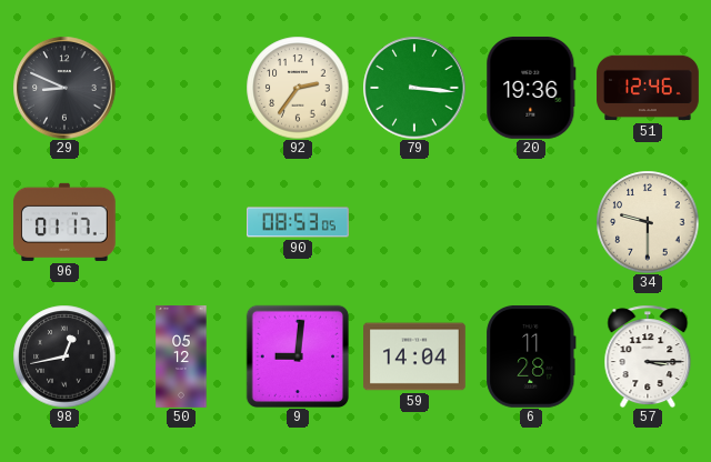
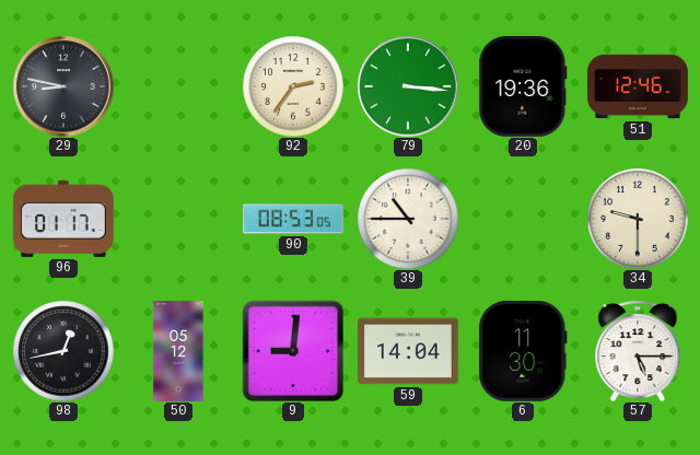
29: 8:49 -> 8:47 (63, 86)
39: none -> 10:45 (408, 219)
6: 11:28 -> 11:30 (523, 351)
57: 3:15 -> 5:15 (638, 351)
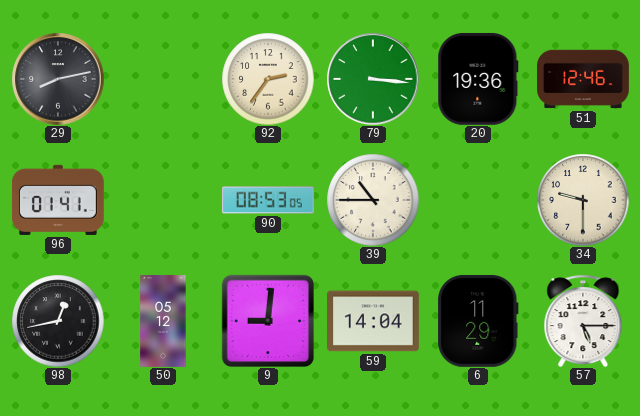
29: 8:47 -> 8:13 (58, 79)
96: 01:17 -> 01:41 (58, 200)
6: 11:30 -> 11:29 (478, 321)
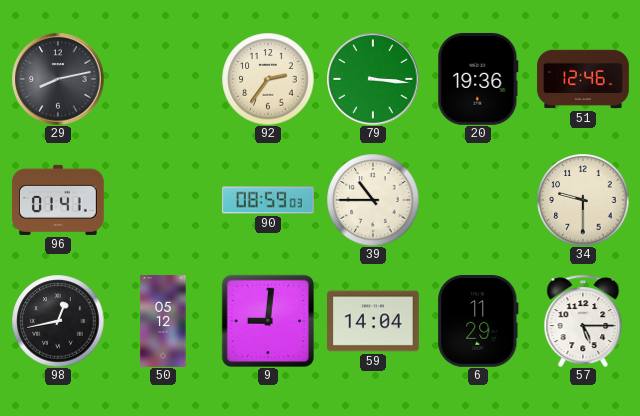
90: 08:53 -> 08:59 (269, 200)
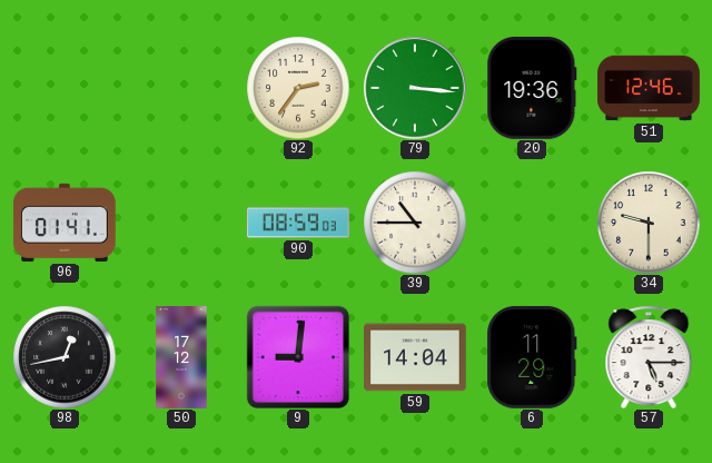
29: 8:13 -> none (58, 79)
50: 05:12 -> 17:12 (181, 357)
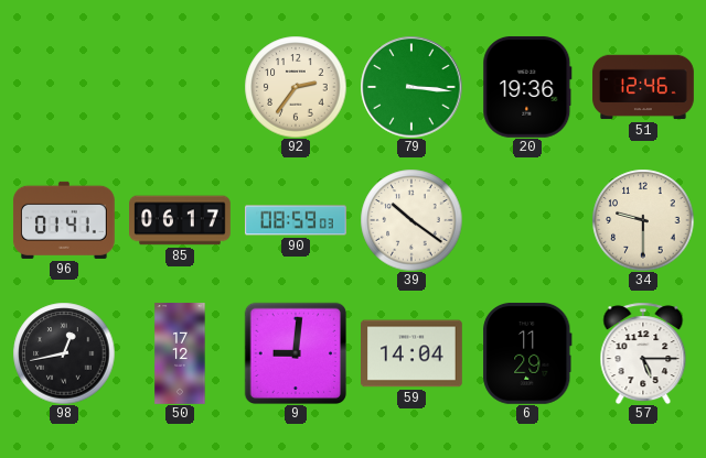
85: none -> 06:17 (181, 220)
39: 10:45 -> 10:21 (411, 220)
